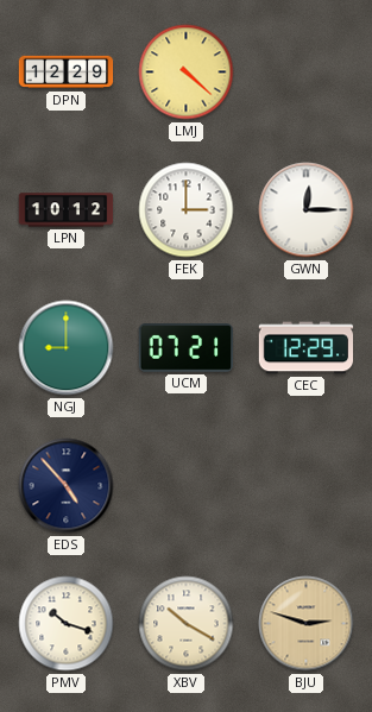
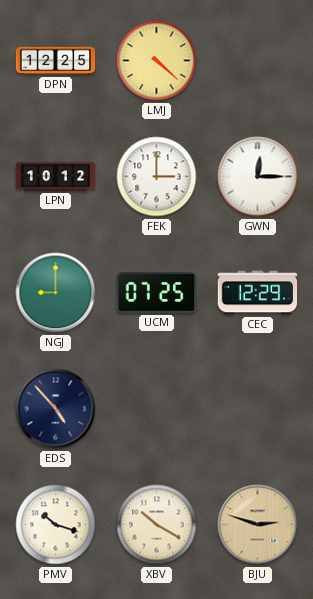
DPN: 12:29 -> 12:25 (56, 61)
UCM: 07:21 -> 07:25 (156, 293)
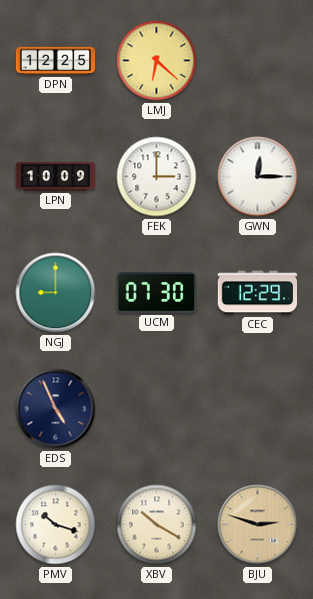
LMJ: 4:22 -> 6:22 (157, 61)
LPN: 10:12 -> 10:09 (56, 177)
UCM: 07:25 -> 07:30 (156, 293)
EDS: 4:53 -> 4:56 (56, 409)
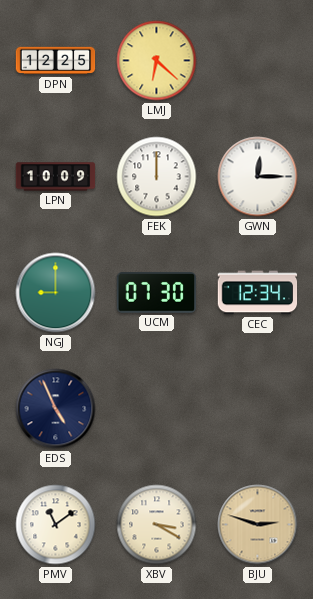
FEK: 3:00 -> 12:00 (157, 177)
CEC: 12:29 -> 12:34 (258, 293)
PMV: 10:18 -> 11:09 (56, 525)
XBV: 10:20 -> 3:20 (157, 525)
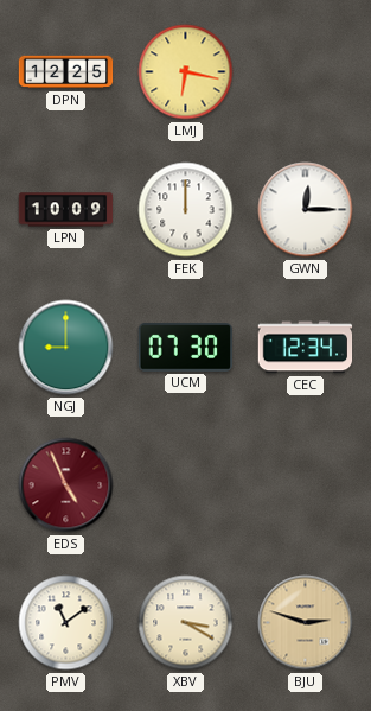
LMJ: 6:22 -> 6:17 (186, 72)
EDS dial: navy -> burgundy (66, 485)
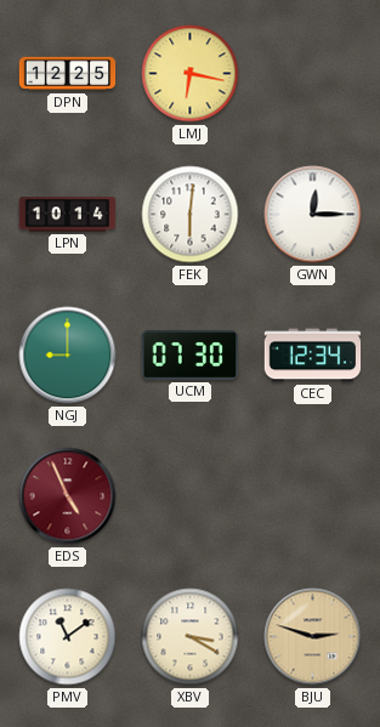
LPN: 10:09 -> 10:14 (68, 215)
FEK: 12:00 -> 6:01 (191, 215)
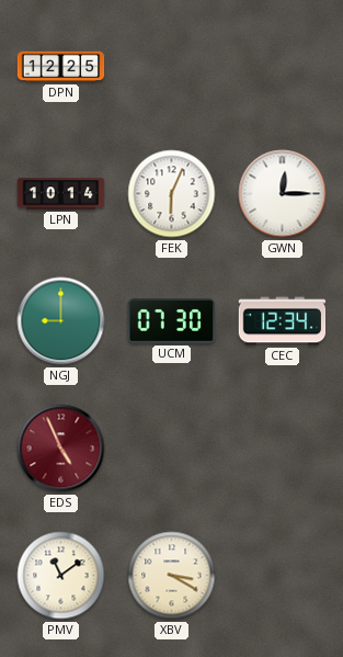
LMJ: 6:17 -> none (191, 74)
FEK: 6:01 -> 6:04 (172, 194)
BJU: 2:48 -> none (313, 637)
